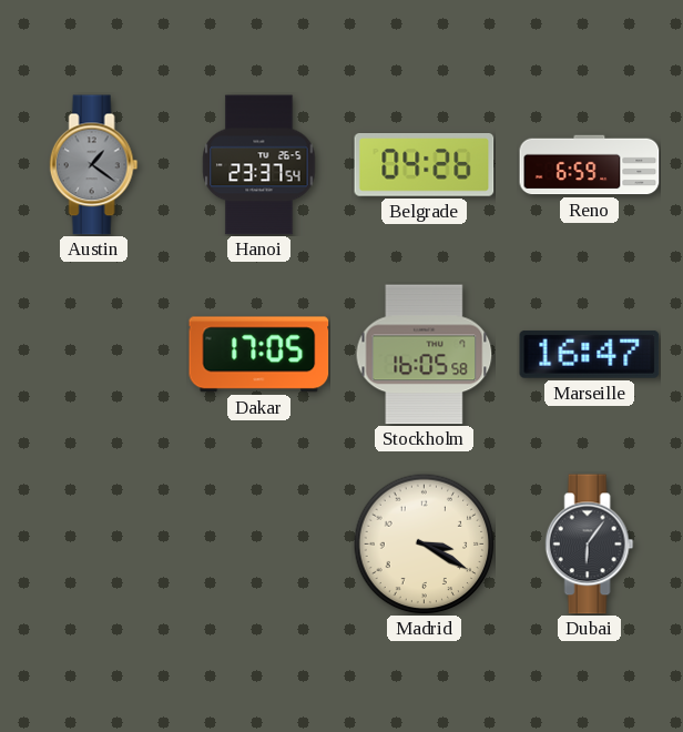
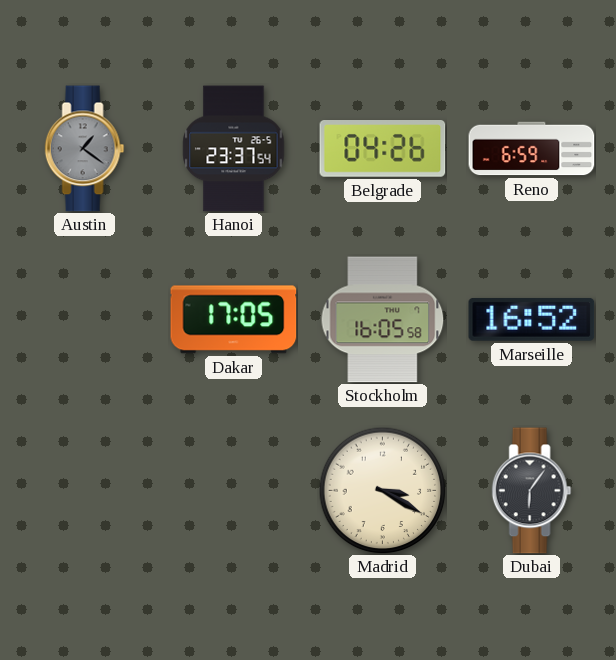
Marseille: 16:47 -> 16:52 (532, 319)
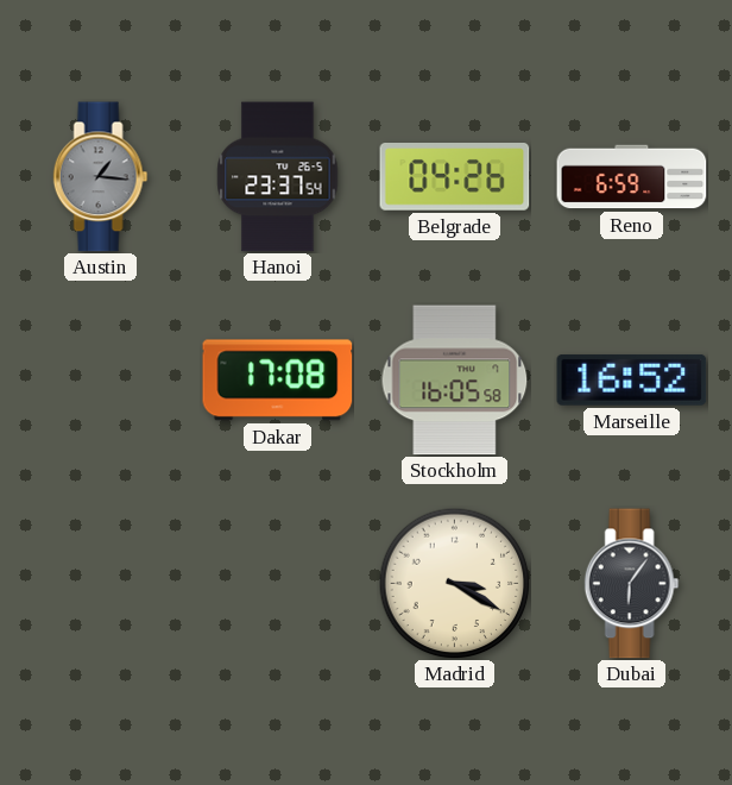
Austin: 1:21 -> 1:16 (101, 177)
Dakar: 17:05 -> 17:08 (278, 381)
